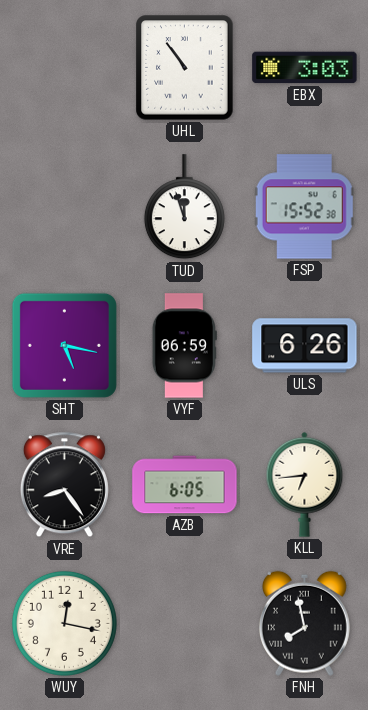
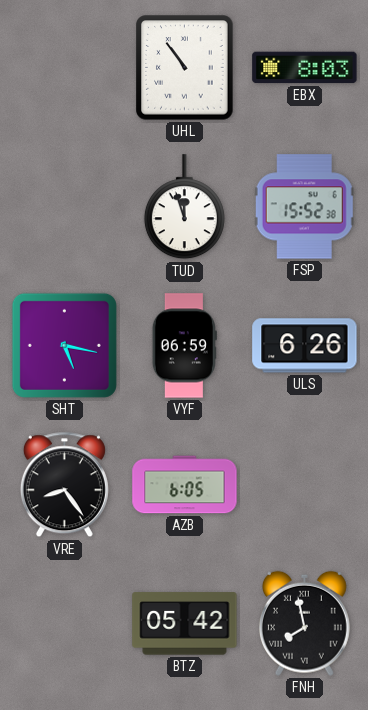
EBX: 3:03 -> 8:03 (305, 68)
KLL: 6:44 -> none (305, 484)
WUY: 12:17 -> none (64, 623)
BTZ: none -> 05:42 (185, 624)
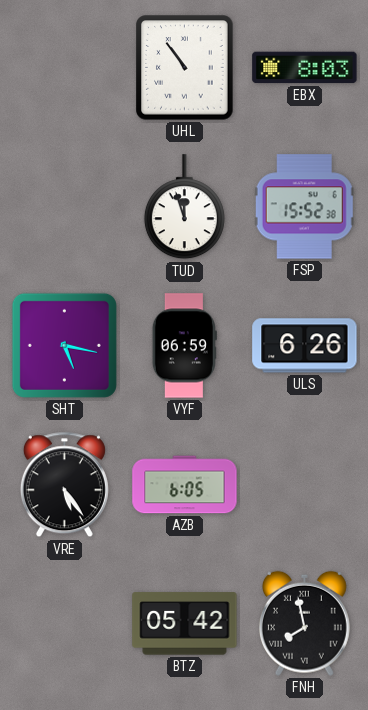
VRE: 8:24 -> 5:24 (64, 485)
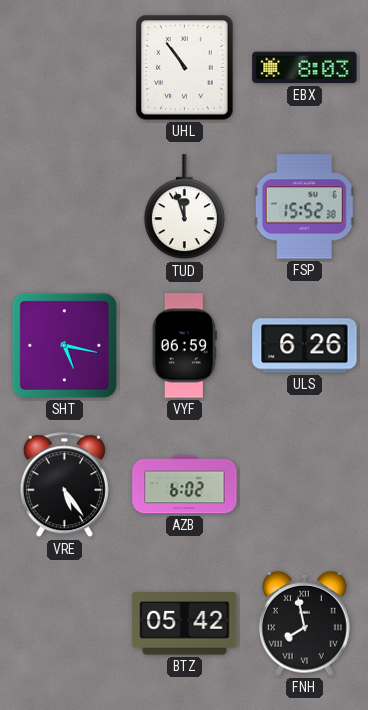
AZB: 6:05 -> 6:02 (185, 485)
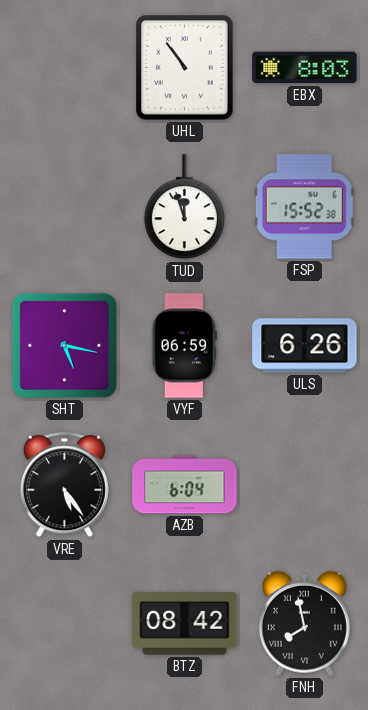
AZB: 6:02 -> 6:04 (185, 485)
BTZ: 05:42 -> 08:42 (185, 624)
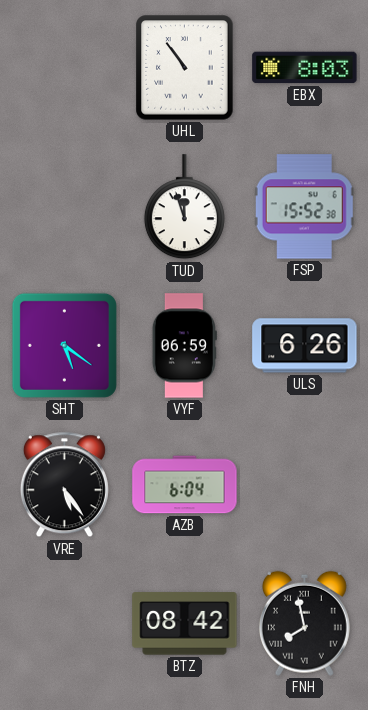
SHT: 5:17 -> 5:21 (64, 345)
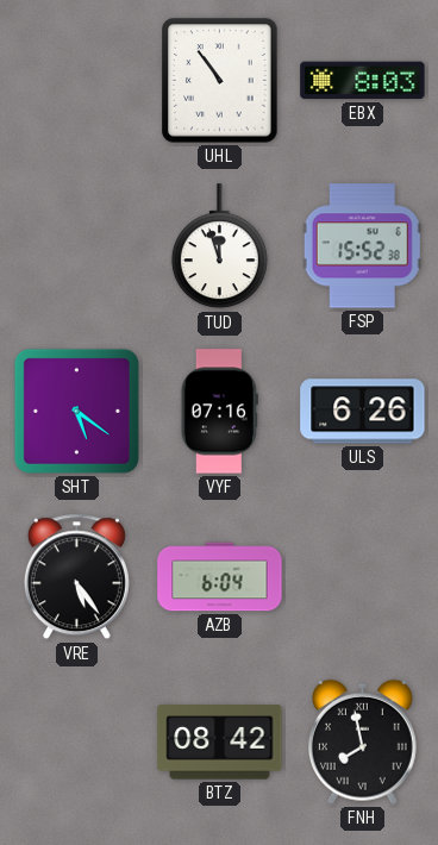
VYF: 06:59 -> 07:16 (219, 412)
